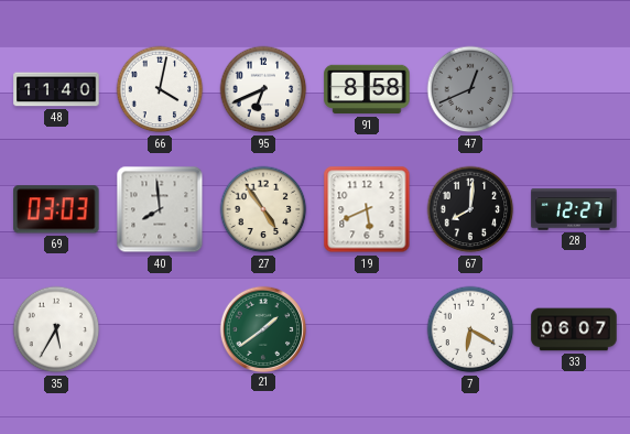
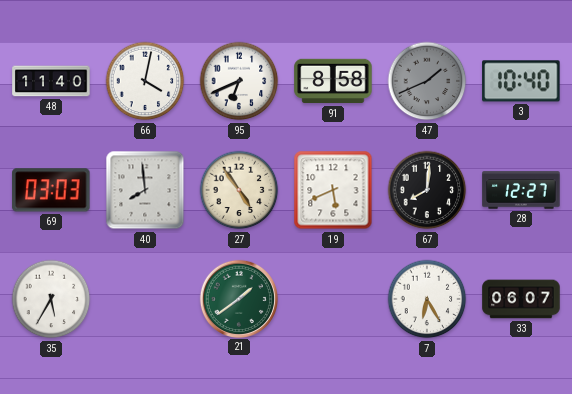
47: 12:41 -> 1:41 (427, 81)
3: none -> 10:40 (521, 81)
7: 6:20 -> 6:25 (427, 299)
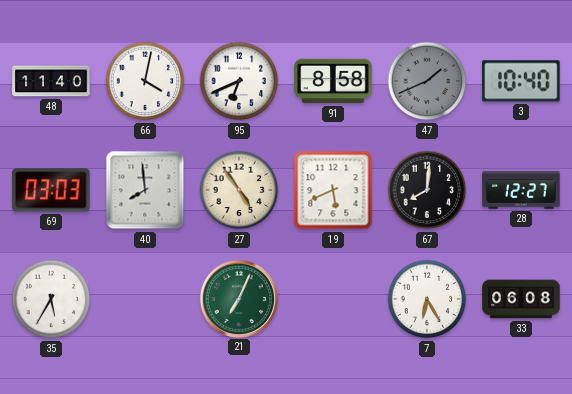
21: 1:39 -> 7:04 (238, 298)
33: 06:07 -> 06:08 (521, 299)
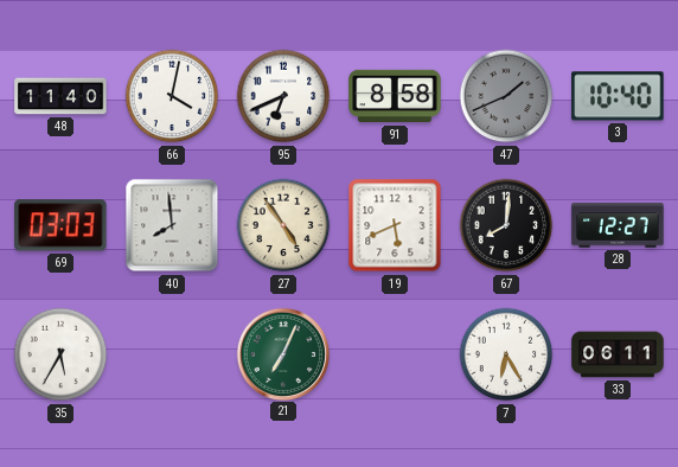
33: 06:08 -> 06:11 (618, 354)
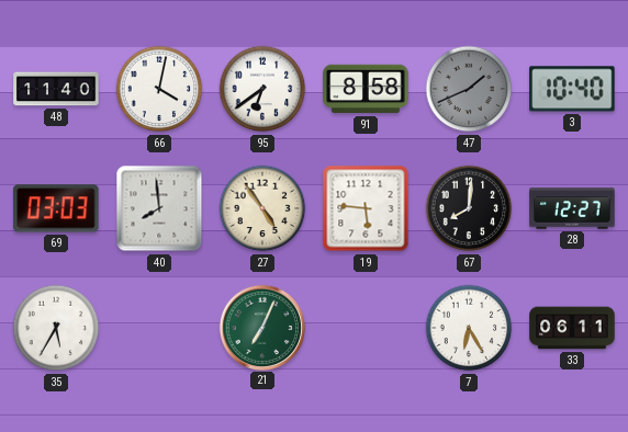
95: 6:41 -> 6:39 (262, 89)
19: 5:41 -> 5:46 (366, 208)
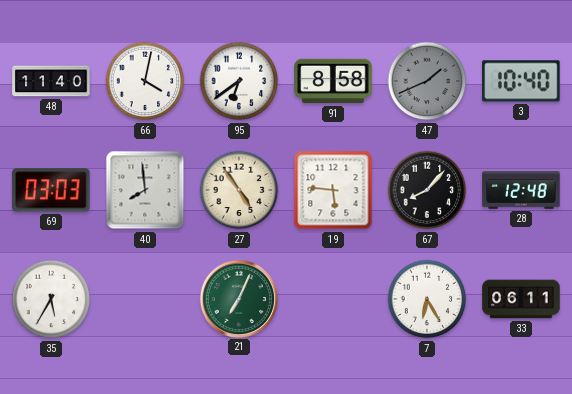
67: 8:01 -> 8:07 (427, 190)
28: 12:27 -> 12:48 (521, 190)
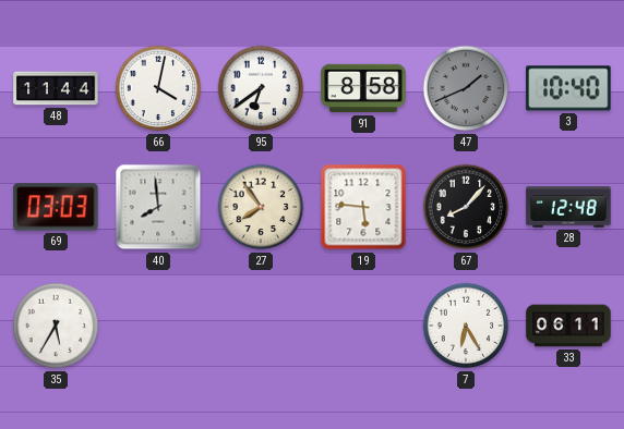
48: 11:40 -> 11:44 (56, 88)
27: 4:54 -> 7:54 (261, 207)
21: 7:04 -> none (238, 298)
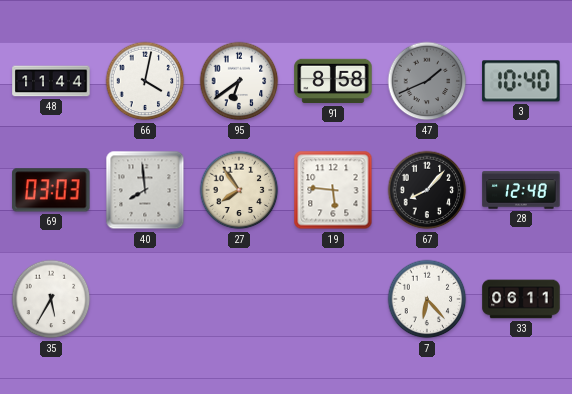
7: 6:25 -> 6:23 (427, 299)
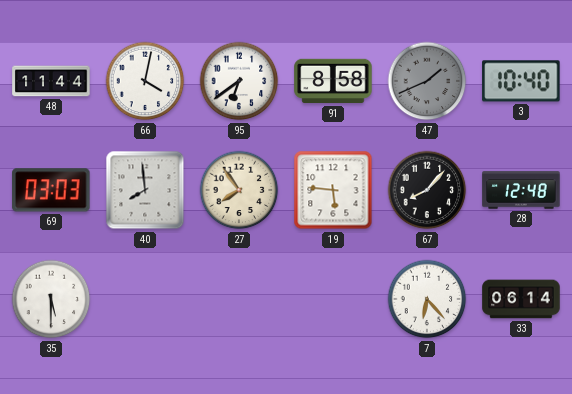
35: 5:35 -> 5:30 (51, 299)
33: 06:11 -> 06:14 (521, 299)
